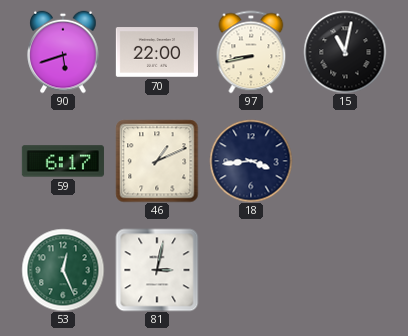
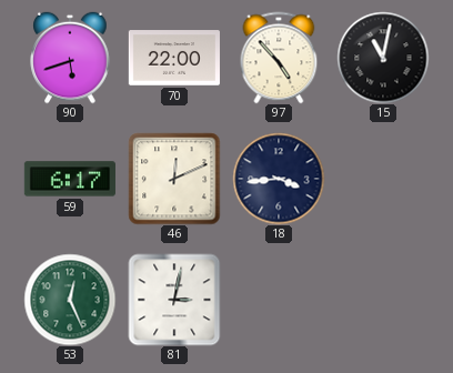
97: 8:43 -> 4:53 (279, 58)
46: 1:11 -> 12:11 (174, 179)
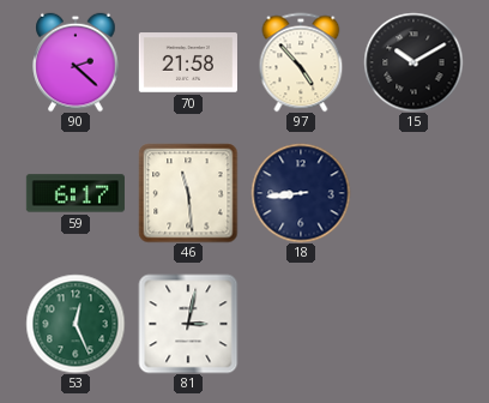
90: 5:42 -> 2:22 (76, 62)
70: 22:00 -> 21:58 (188, 62)
15: 11:02 -> 10:10 (413, 62)
46: 12:11 -> 11:29 (188, 193)
18: 3:44 -> 8:44 (301, 193)
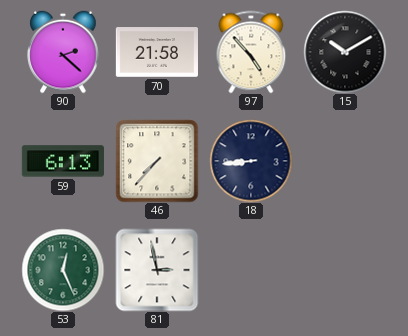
59: 6:17 -> 6:13 (63, 161)
46: 11:29 -> 7:37 (157, 161)
81: 3:02 -> 2:58 (157, 270)
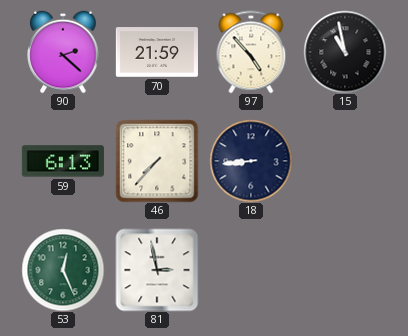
70: 21:58 -> 21:59 (157, 52)
15: 10:10 -> 10:58 (345, 52)
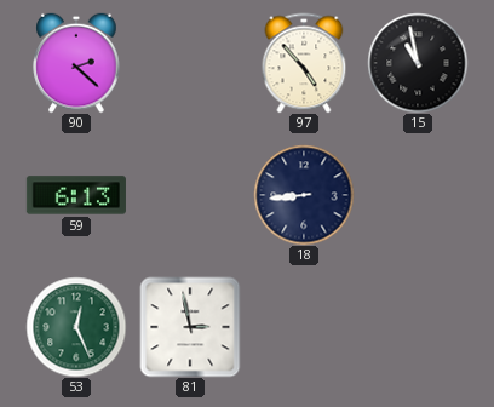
70: 21:59 -> none (157, 52)
46: 7:37 -> none (157, 161)
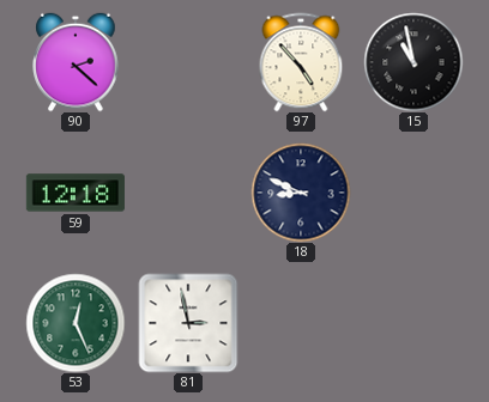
59: 6:13 -> 12:18 (76, 193)
18: 8:44 -> 8:49 (301, 193)
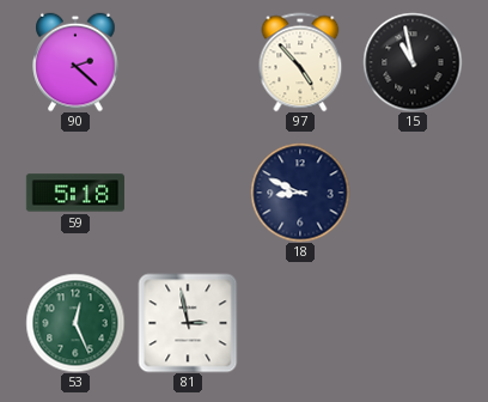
59: 12:18 -> 5:18 (75, 193)
